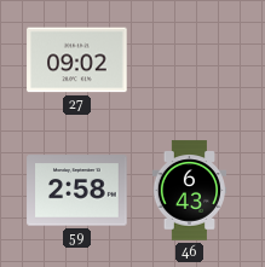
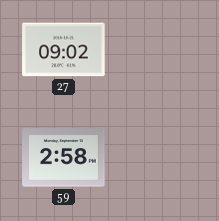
46: 6:43 -> none (190, 191)
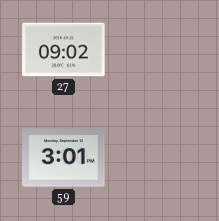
59: 2:58 -> 3:01 (64, 158)
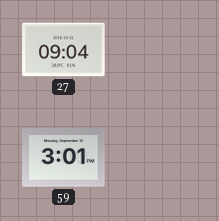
27: 09:02 -> 09:04 (64, 50)
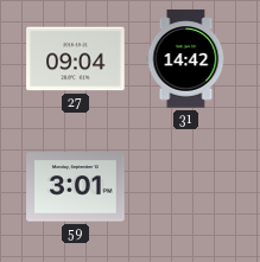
31: none -> 14:42 (186, 59)
